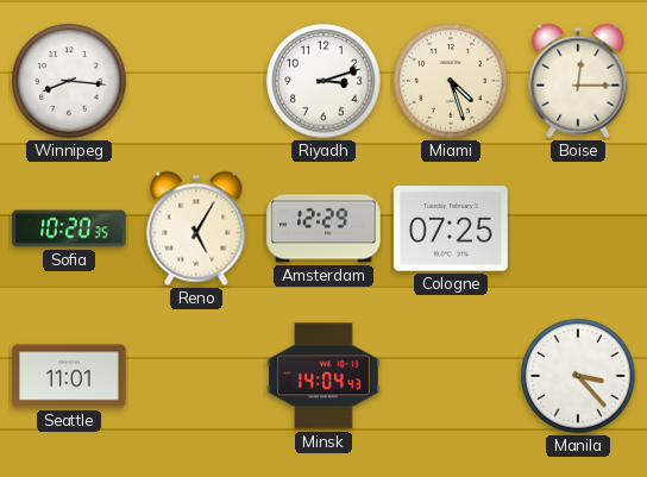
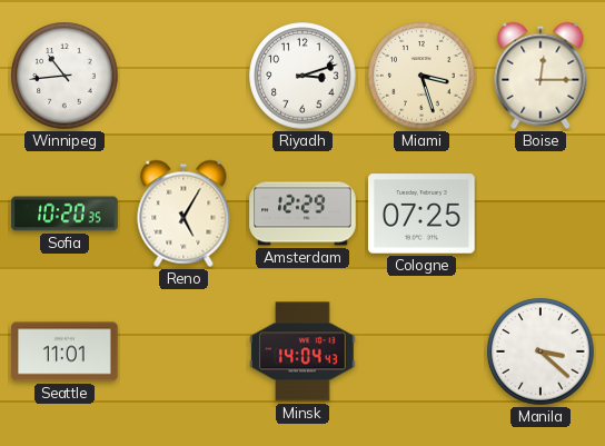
Winnipeg: 8:16 -> 10:44 (65, 76)
Miami: 4:27 -> 3:27 (421, 76)
Manila: 3:23 -> 3:22 (540, 351)
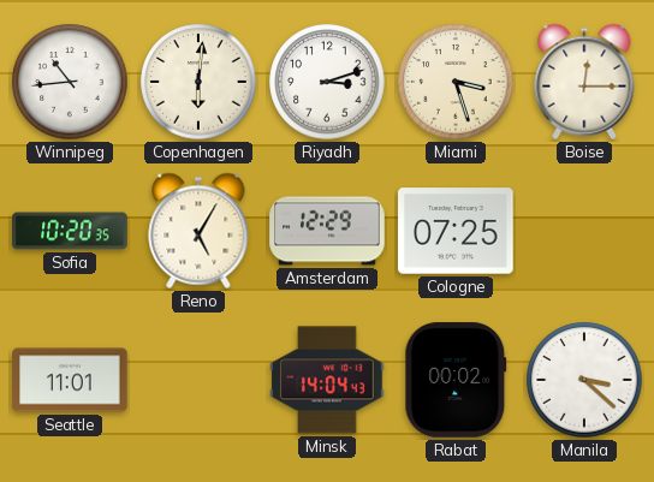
Copenhagen: none -> 6:01 (198, 82)
Rabat: none -> 00:02 (456, 380)
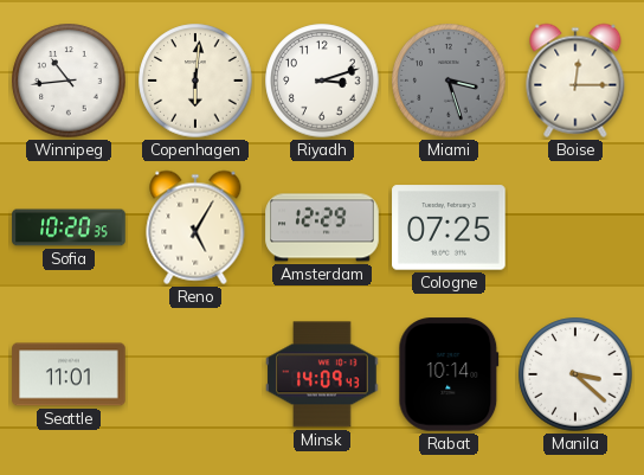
Miami dial: cream -> grey (449, 81)
Minsk: 14:04 -> 14:09 (322, 374)
Rabat: 00:02 -> 10:14 (449, 374)
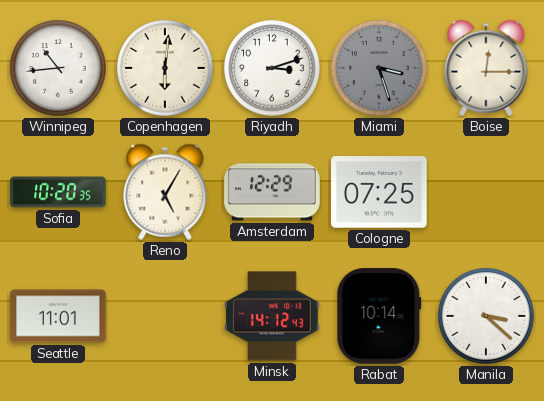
Minsk: 14:09 -> 14:12 (272, 316)
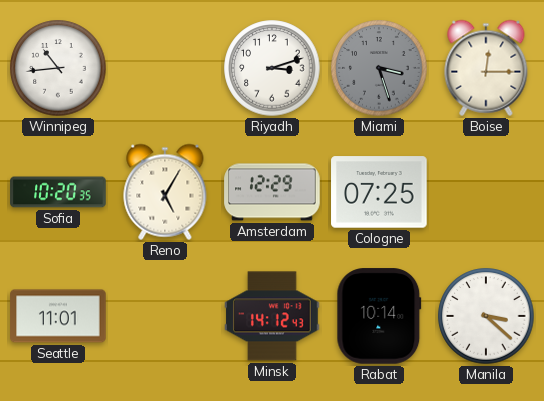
Copenhagen: 6:01 -> none (165, 68)
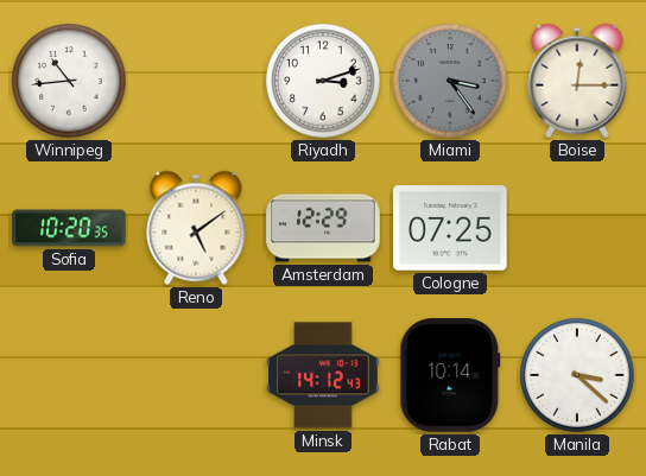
Miami: 3:27 -> 3:24 (450, 81)
Reno: 5:05 -> 5:09 (196, 228)
Seattle: 11:01 -> none (58, 316)
